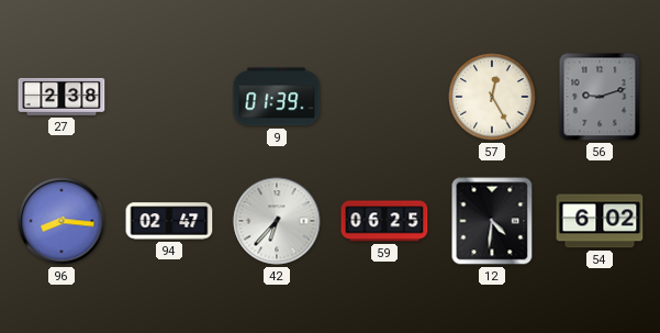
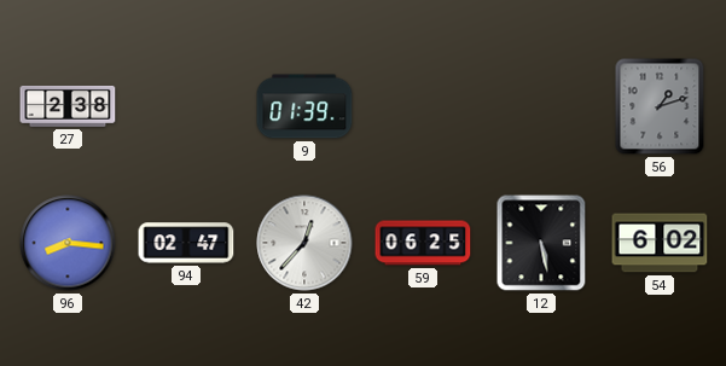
57: 12:25 -> none (492, 97)
56: 9:12 -> 1:12 (660, 106)
42: 6:37 -> 12:37 (304, 243)
12: 4:31 -> 5:28 (541, 243)
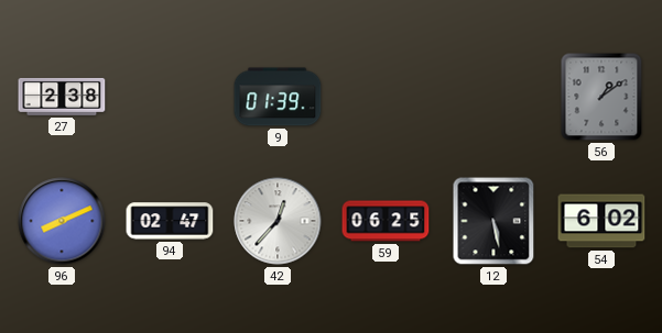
56: 1:12 -> 1:09 (601, 97)
96: 8:16 -> 8:11 (62, 221)
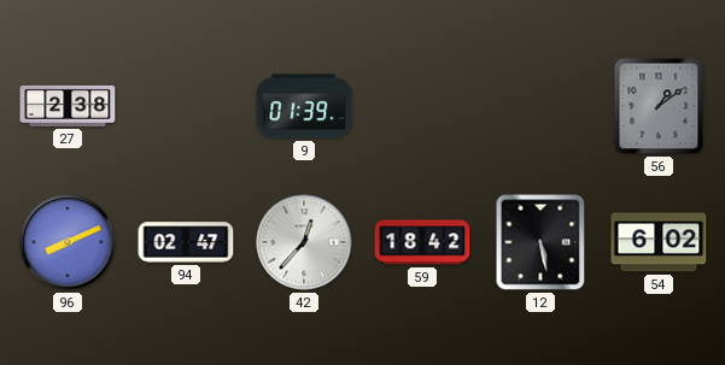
59: 06:25 -> 18:42 (422, 242)
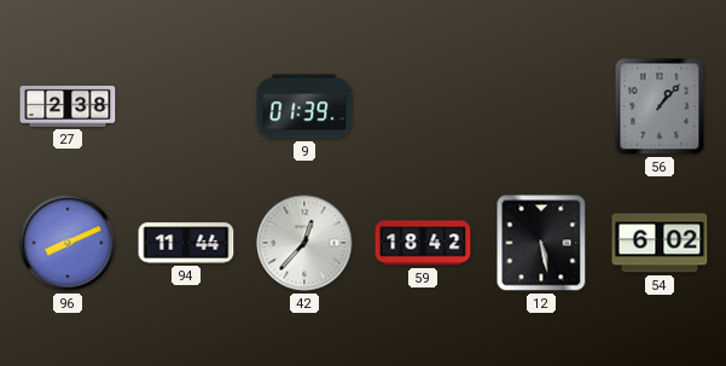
56: 1:09 -> 1:07 (660, 106)
94: 02:47 -> 11:44 (186, 243)
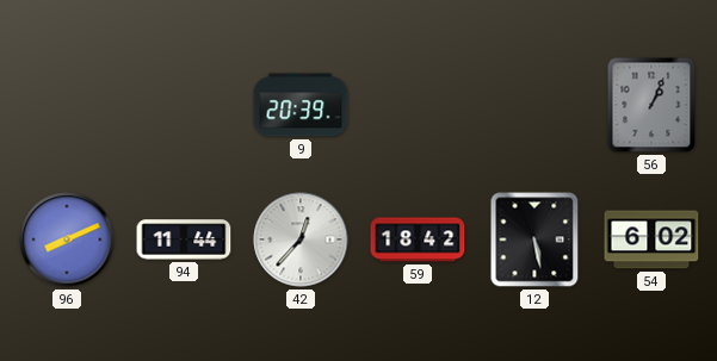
27: 2:38 -> none (68, 106)
9: 01:39 -> 20:39 (301, 105)
56: 1:07 -> 1:04 (651, 105)
